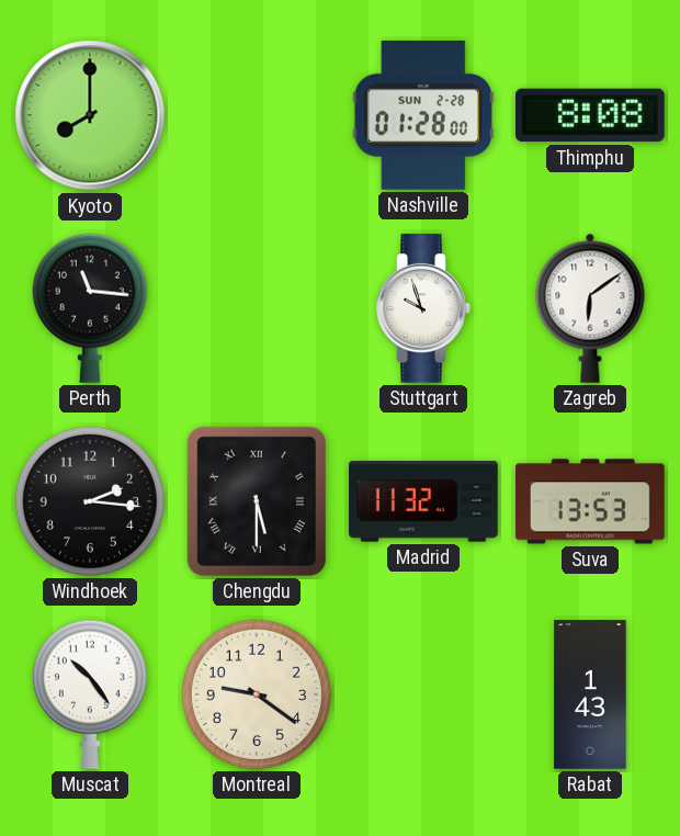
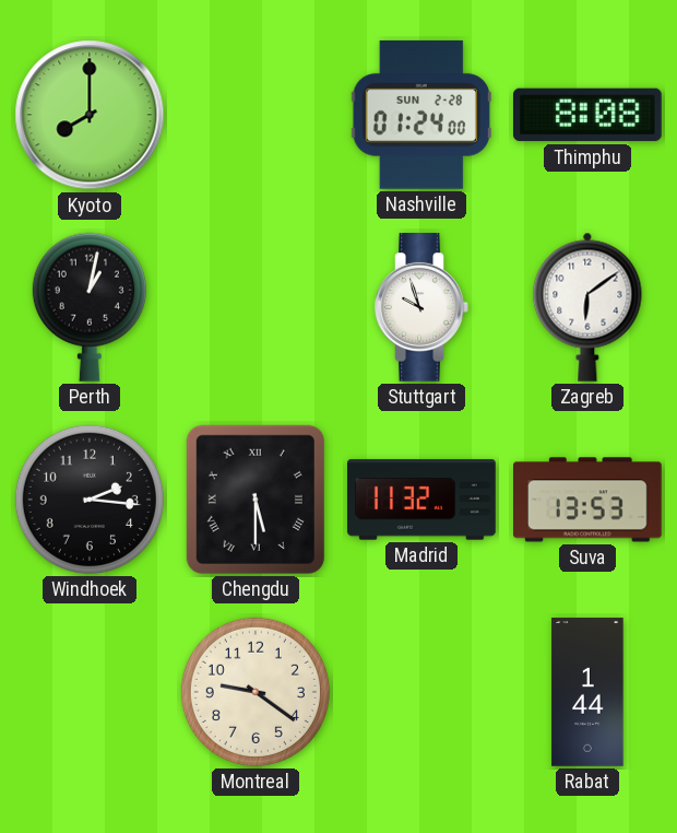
Nashville: 01:28 -> 01:24 (421, 115)
Perth: 11:16 -> 1:02 (90, 307)
Muscat: 10:24 -> none (90, 694)
Rabat: 1:43 -> 1:44 (587, 692)
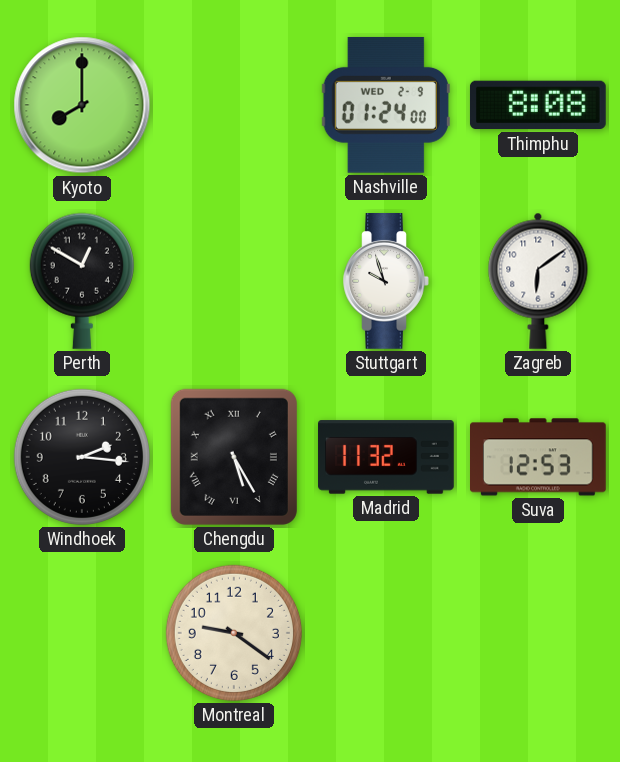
Nashville date: SUN 2-28 -> WED 2-9 (386, 105)
Perth: 1:02 -> 12:50 (82, 281)
Chengdu: 5:30 -> 5:25 (234, 457)
Suva: 13:53 -> 12:53 (539, 457)
Rabat: 1:44 -> none (587, 692)
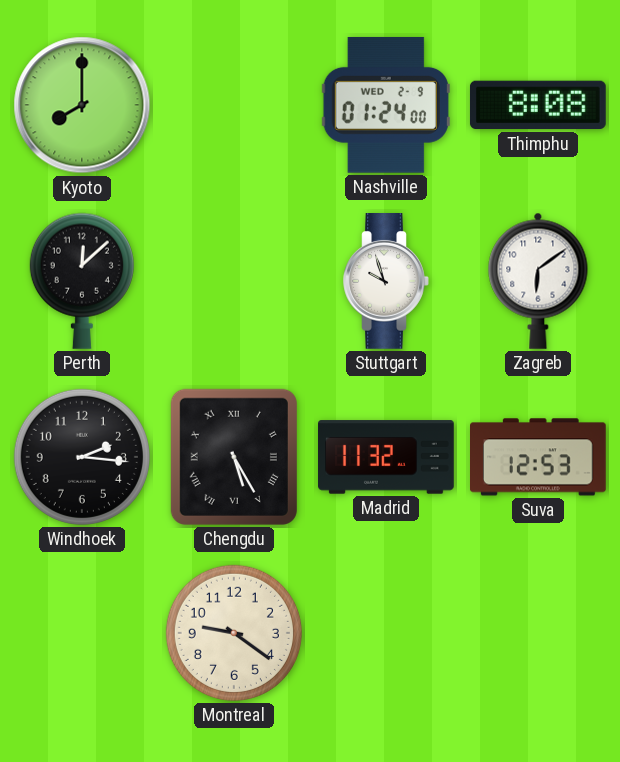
Perth: 12:50 -> 12:08 (82, 281)
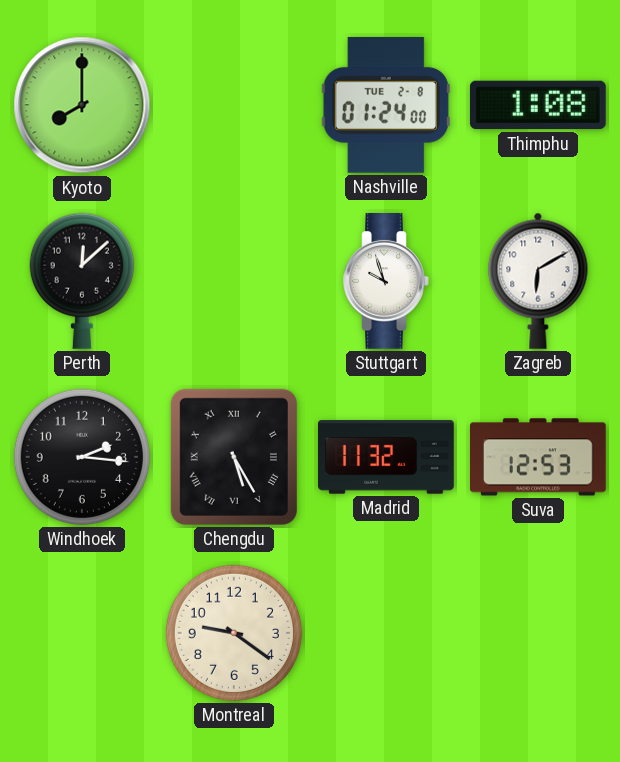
Nashville date: WED 2-9 -> TUE 2-8 (386, 105)
Thimphu: 8:08 -> 1:08 (538, 105)
Zagreb: 6:09 -> 6:10 (538, 281)
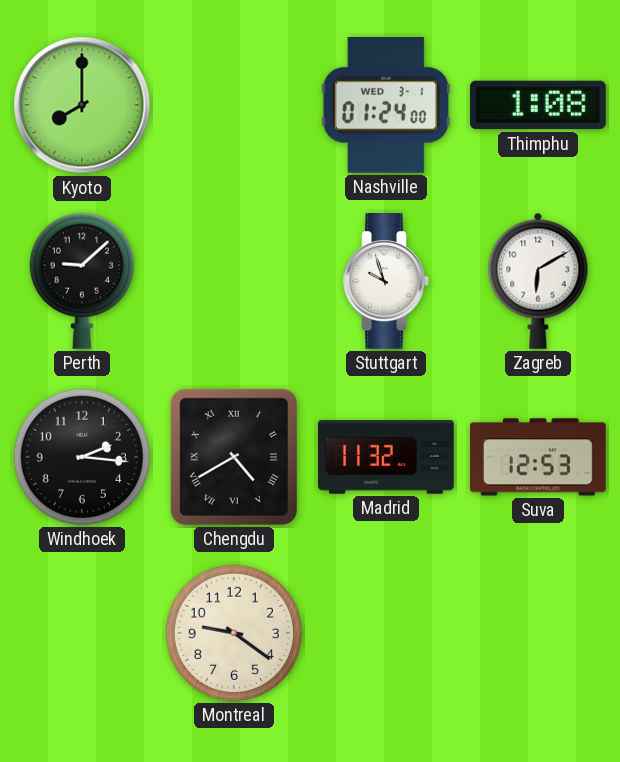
Nashville date: TUE 2-8 -> WED 3-1 (386, 105)
Perth: 12:08 -> 9:08 (82, 281)
Chengdu: 5:25 -> 4:40 (234, 457)
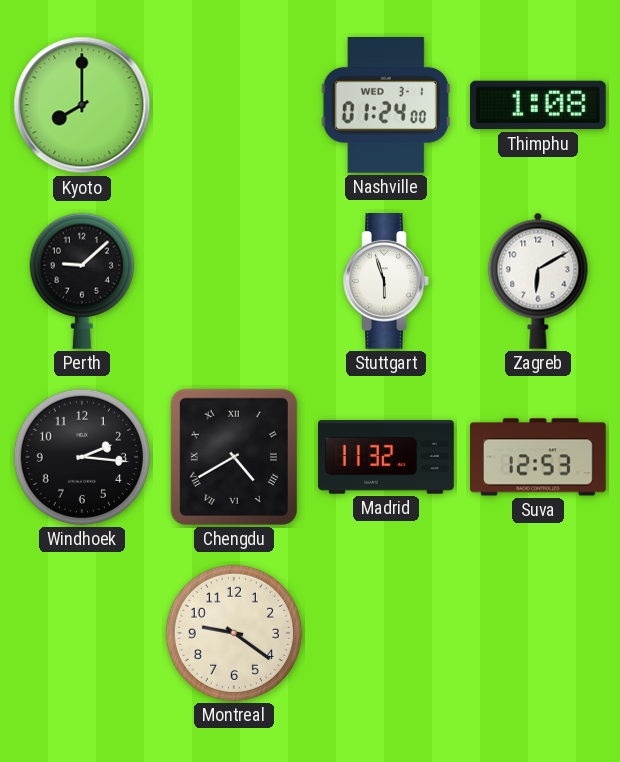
Stuttgart: 9:57 -> 5:57 (386, 282)
